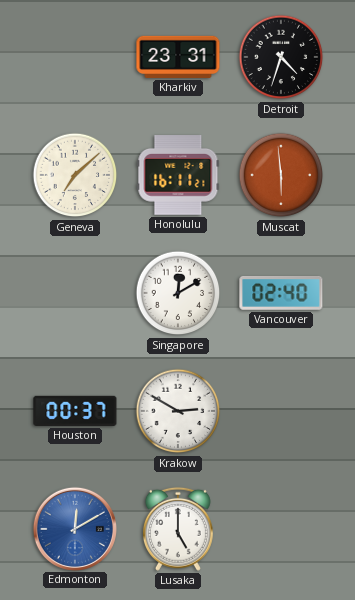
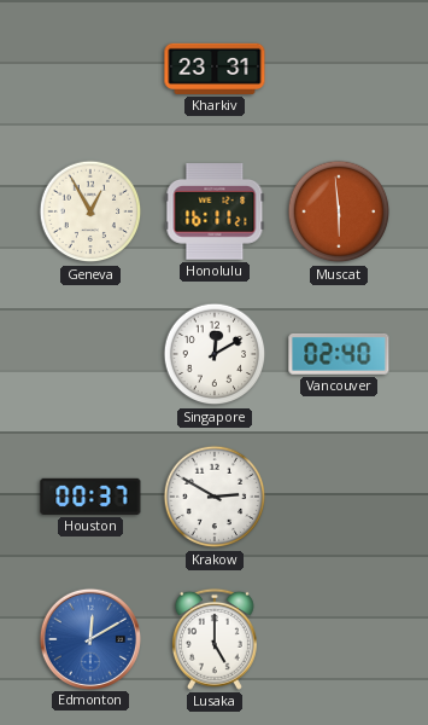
Detroit: 4:33 -> none (281, 57)
Geneva: 7:08 -> 12:55 (90, 211)
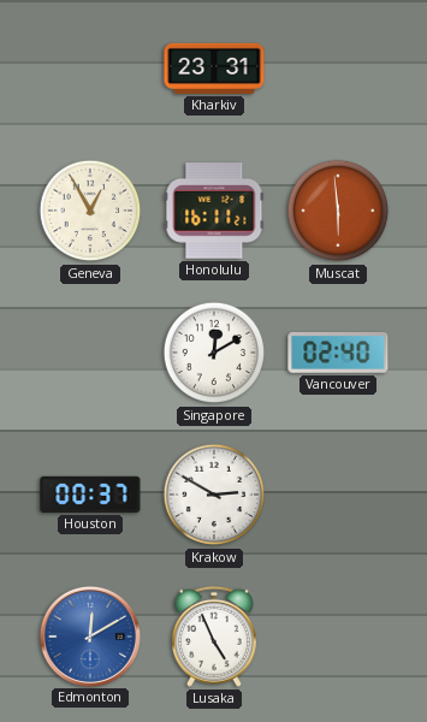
Lusaka: 5:00 -> 4:56 (214, 637)
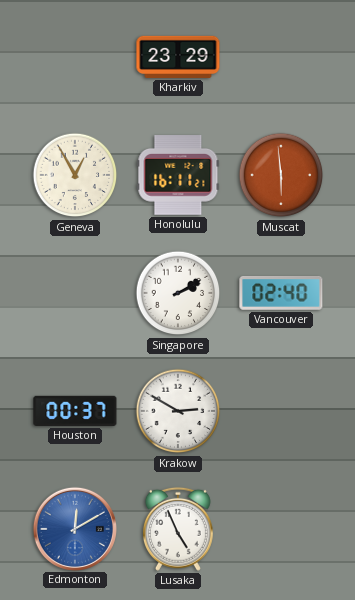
Kharkiv: 23:31 -> 23:29 (178, 57)
Singapore: 12:10 -> 2:10 (178, 293)
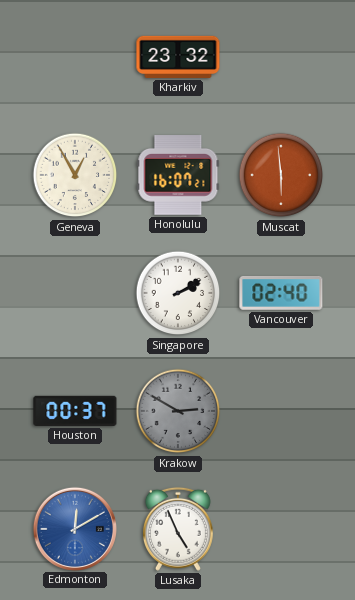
Kharkiv: 23:29 -> 23:32 (178, 57)
Honolulu: 16:11 -> 16:07 (178, 176)
Krakow dial: white -> grey (178, 411)
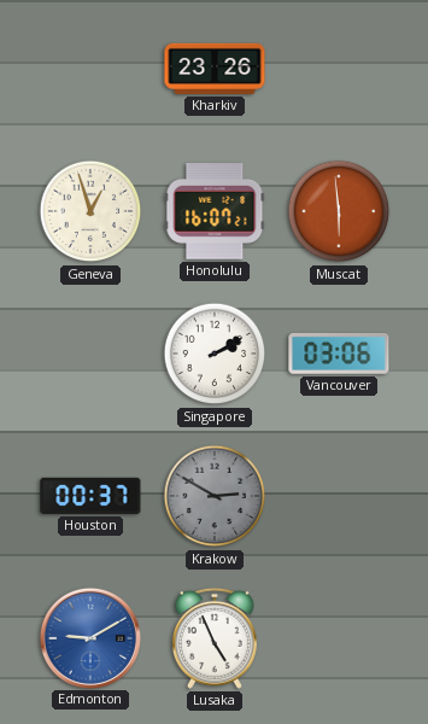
Kharkiv: 23:32 -> 23:26 (215, 69)
Geneva: 12:55 -> 12:57 (90, 211)
Vancouver: 02:40 -> 03:06 (339, 354)
Edmonton: 12:10 -> 9:10 (89, 637)
